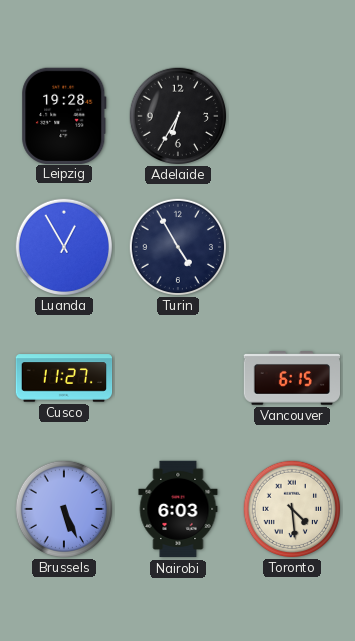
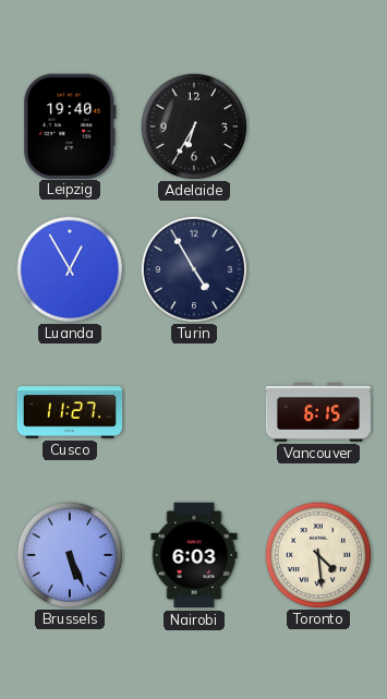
Leipzig: 19:28 -> 19:40 (70, 125)
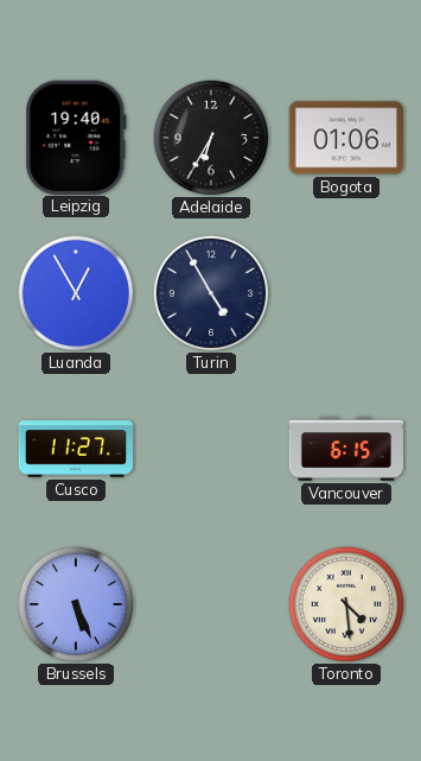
Bogota: none -> 01:06 (345, 138)
Nairobi: 6:03 -> none (194, 555)
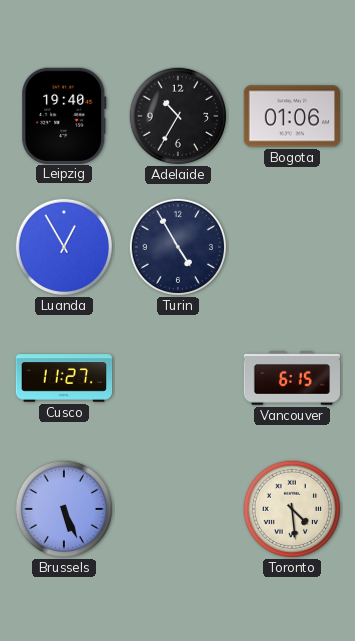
Adelaide: 6:35 -> 10:35 (177, 115)
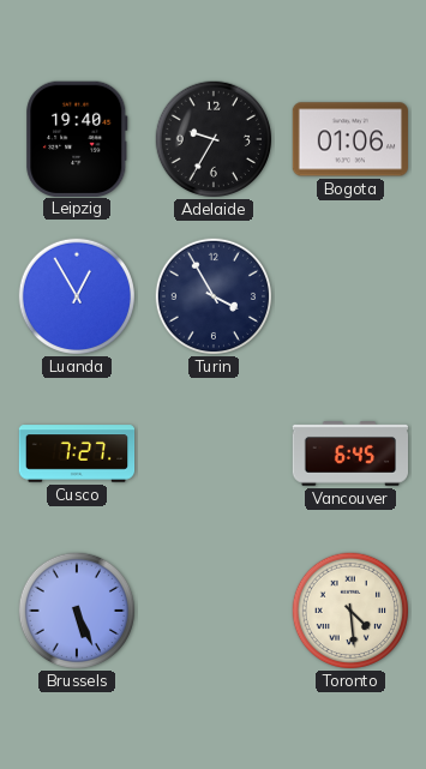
Adelaide: 10:35 -> 9:35 (212, 138)
Turin: 4:55 -> 3:55 (212, 295)
Cusco: 11:27 -> 7:27 (77, 453)
Vancouver: 6:15 -> 6:45 (350, 453)
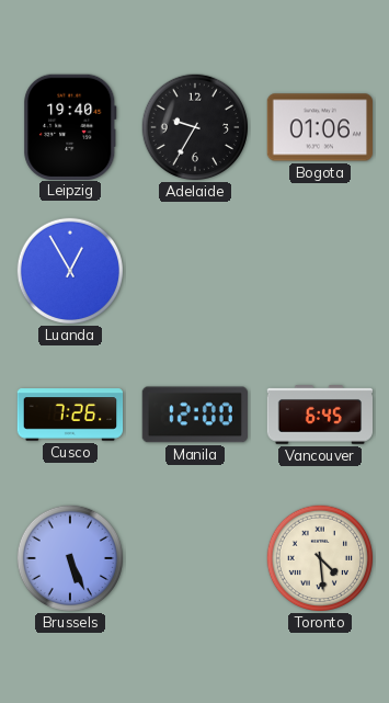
Turin: 3:55 -> none (212, 295)
Cusco: 7:27 -> 7:26 (70, 415)
Manila: none -> 12:00 (195, 415)
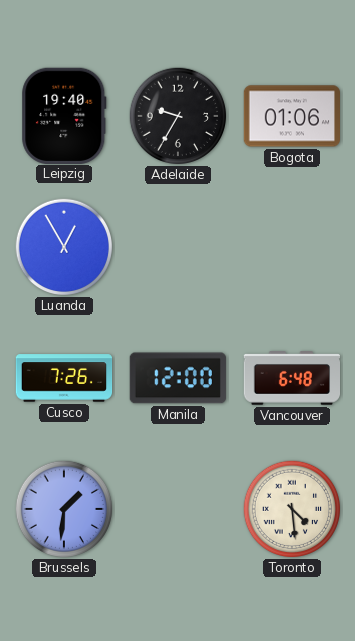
Vancouver: 6:45 -> 6:48 (292, 378)
Brussels: 5:26 -> 1:31 (63, 508)
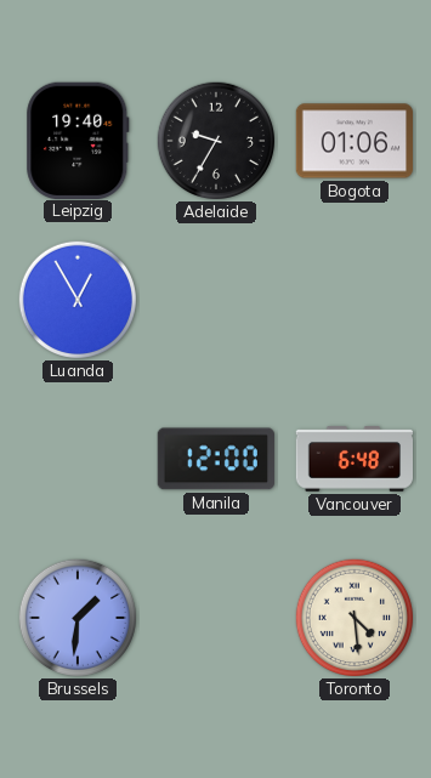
Cusco: 7:26 -> none (64, 378)
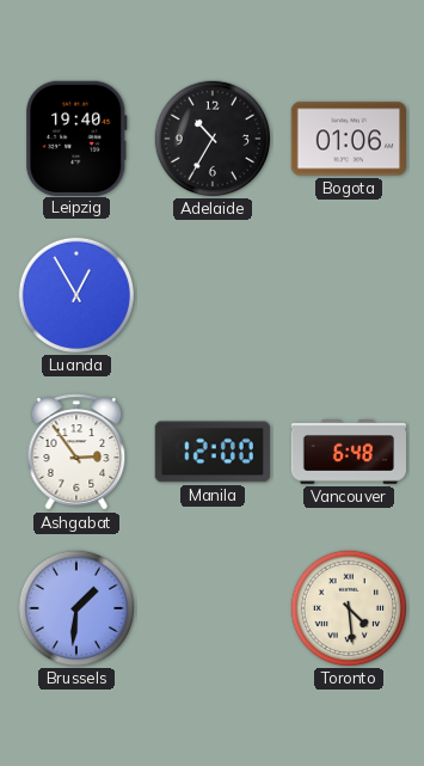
Adelaide: 9:35 -> 10:35 (211, 137)
Ashgabat: none -> 2:54 (76, 452)
